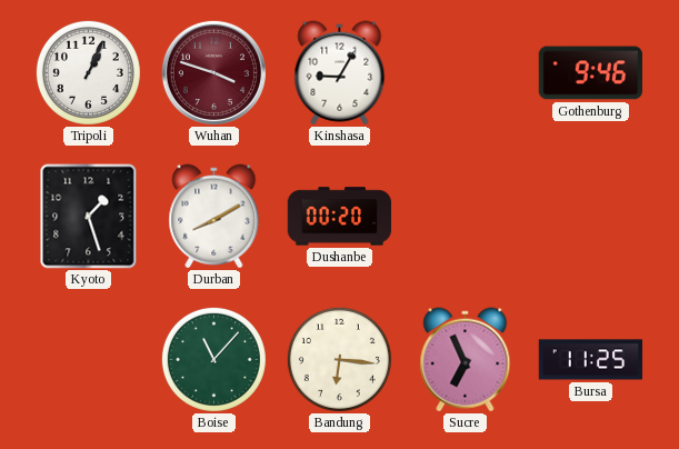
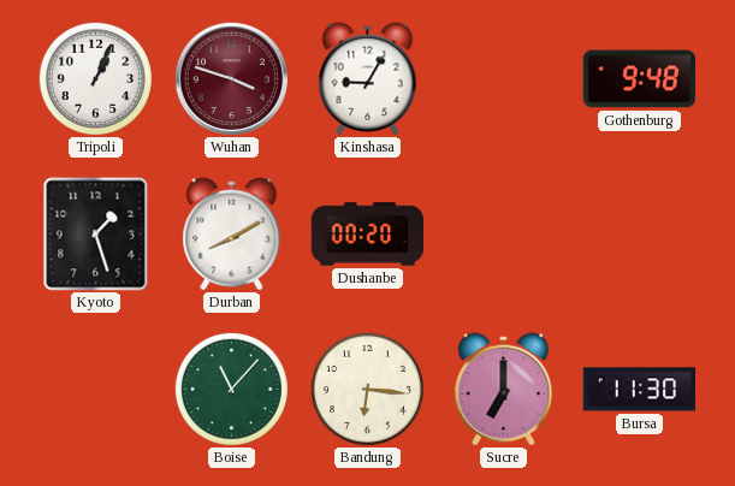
Gothenburg: 9:46 -> 9:48 (639, 79)
Sucre: 6:56 -> 7:00 (504, 390)
Bursa: 11:25 -> 11:30 (640, 390)
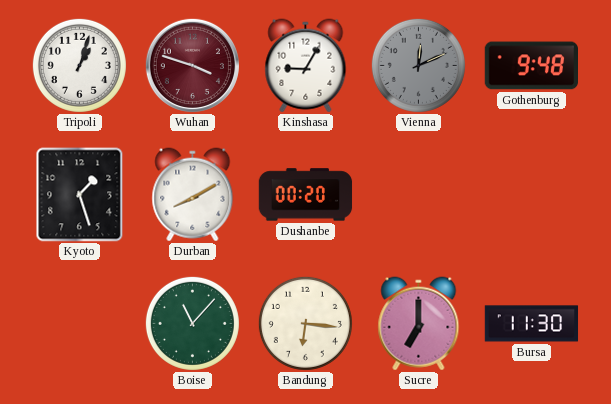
Tripoli: 1:04 -> 1:03 (79, 65)
Vienna: none -> 12:11 (418, 65)
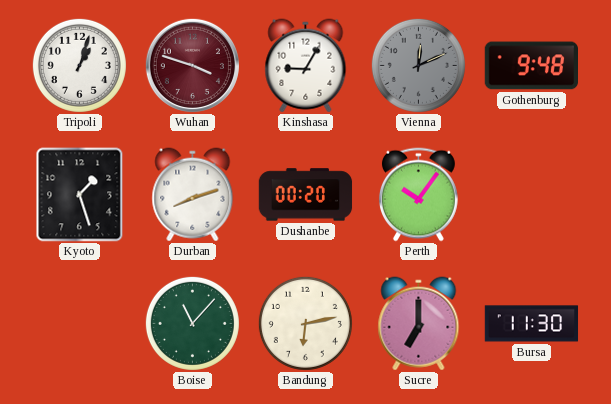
Durban: 8:10 -> 8:12 (193, 195)
Perth: none -> 10:06 (418, 195)
Bandung: 6:16 -> 6:13 (305, 323)
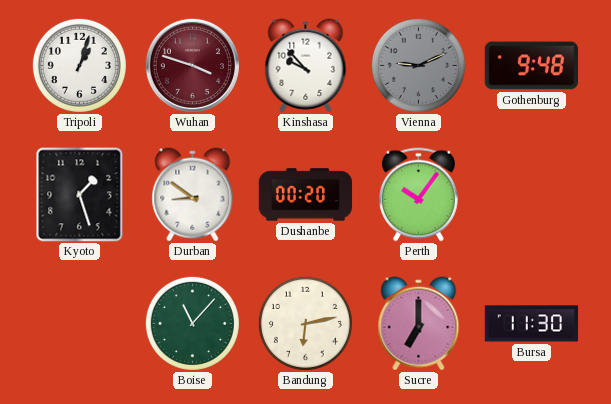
Kinshasa: 9:05 -> 9:53 (306, 66)
Vienna: 12:11 -> 9:11 (418, 65)
Durban: 8:12 -> 8:51 (193, 195)
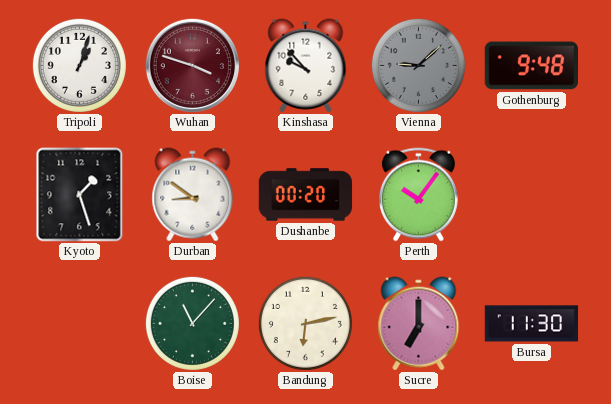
Vienna: 9:11 -> 9:08 (418, 65)
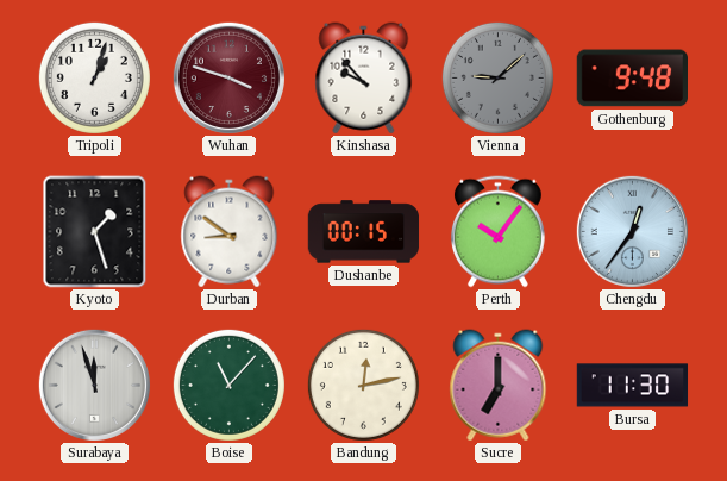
Dushanbe: 00:20 -> 00:15 (364, 232)
Chengdu: none -> 12:36 (632, 231)
Surabaya: none -> 11:57 (94, 385)
Bandung: 6:13 -> 12:13 (363, 385)
